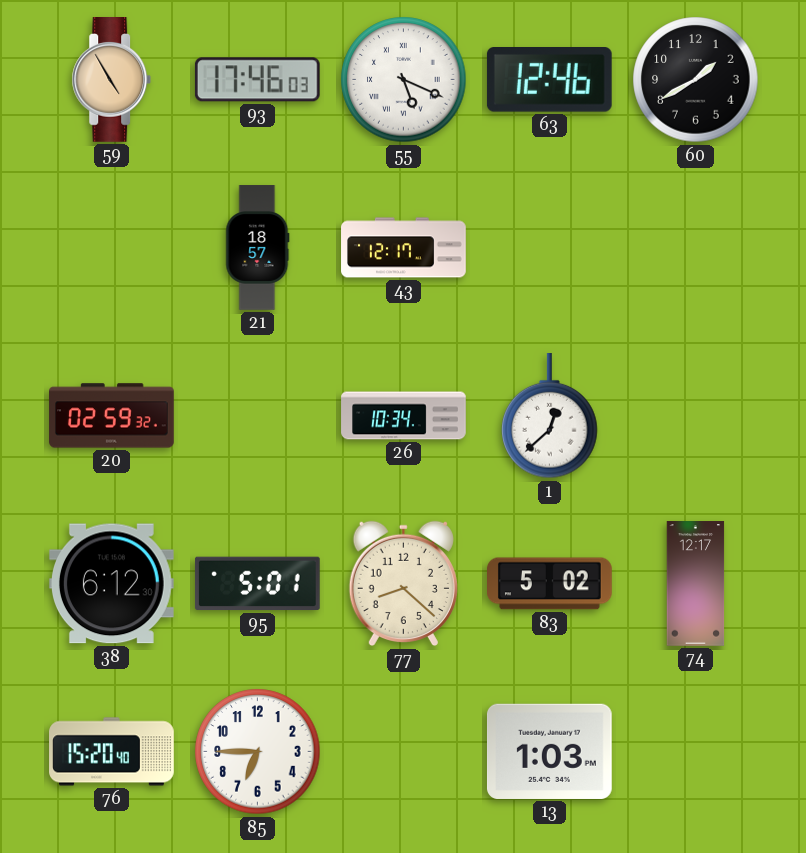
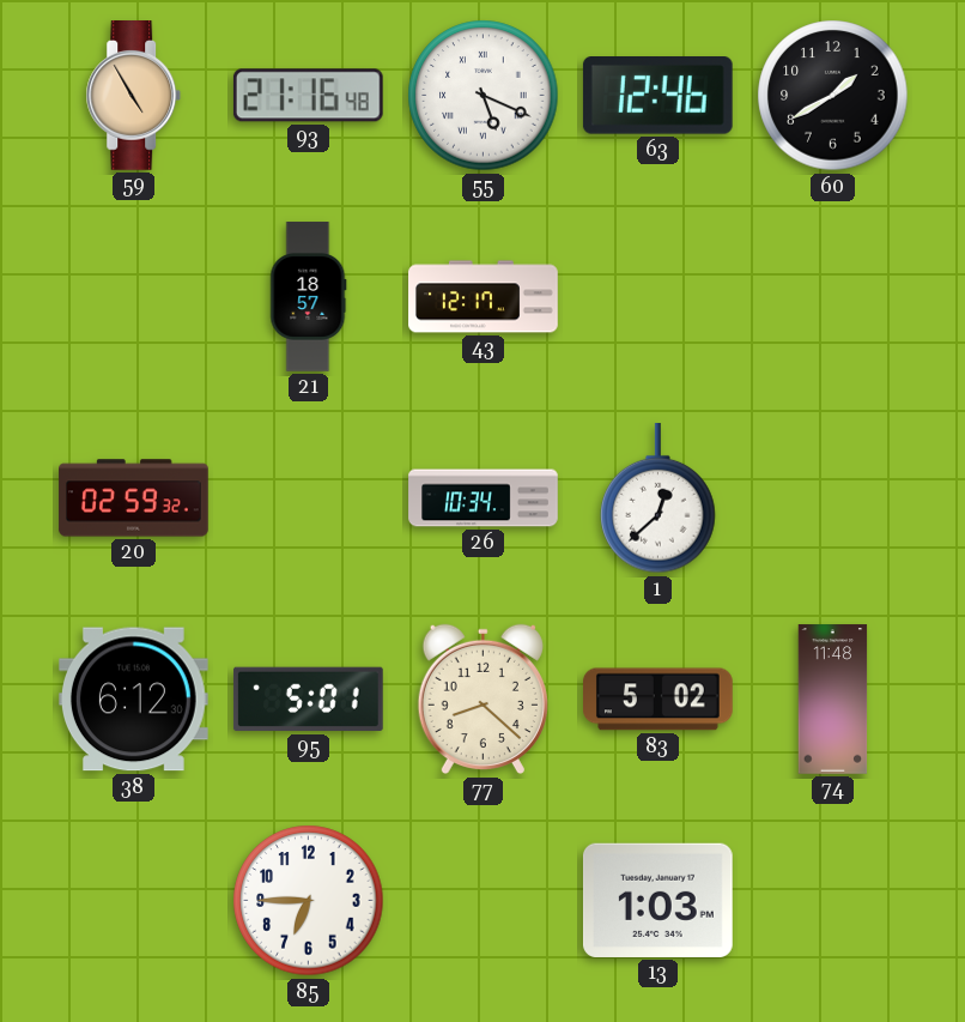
93: 17:46 -> 21:16 (308, 96)
74: 12:17 -> 11:48 (833, 700)
76: 15:20 -> none (112, 752)
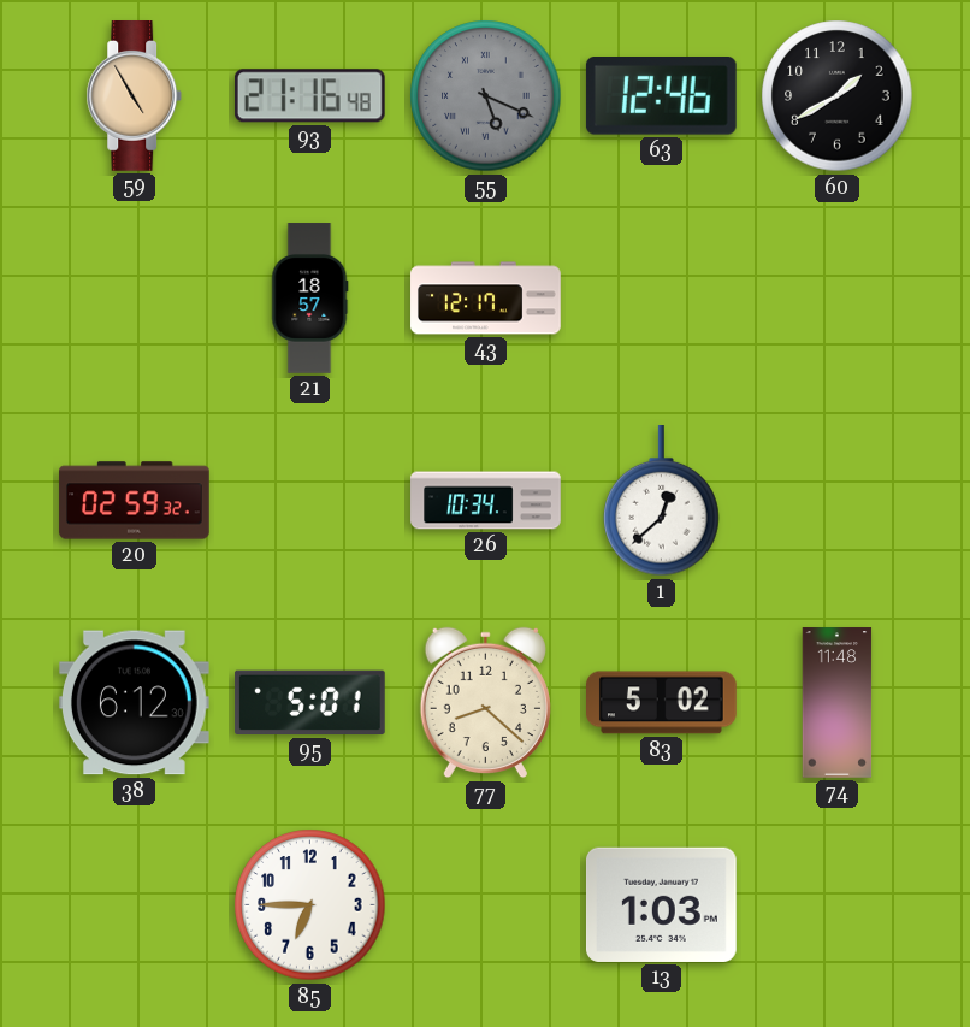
55 dial: white -> grey (486, 96)
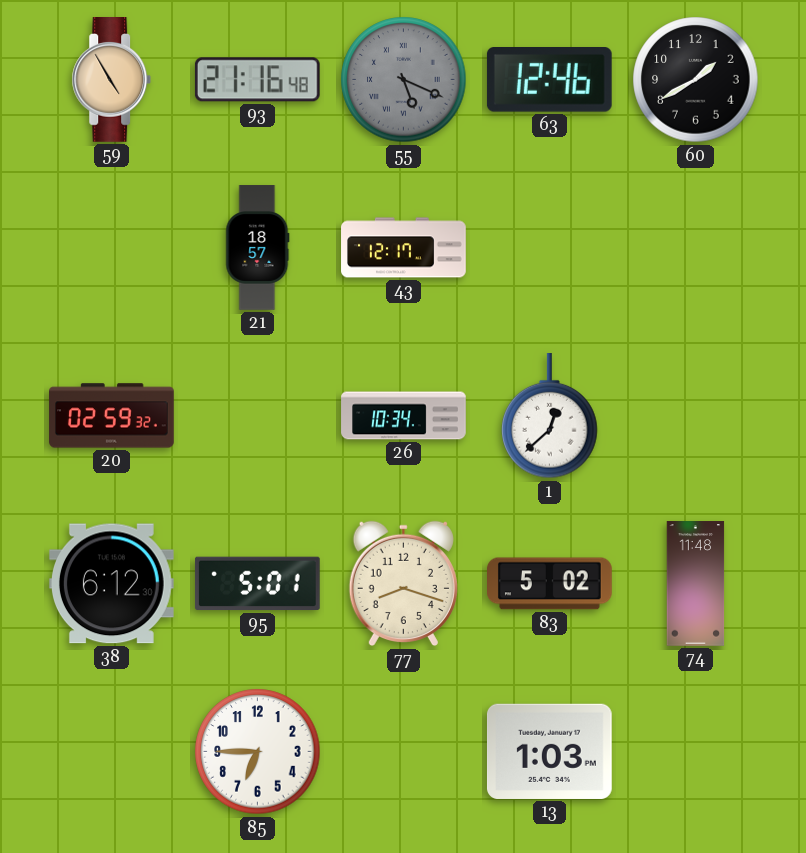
77: 8:22 -> 8:18 (403, 584)
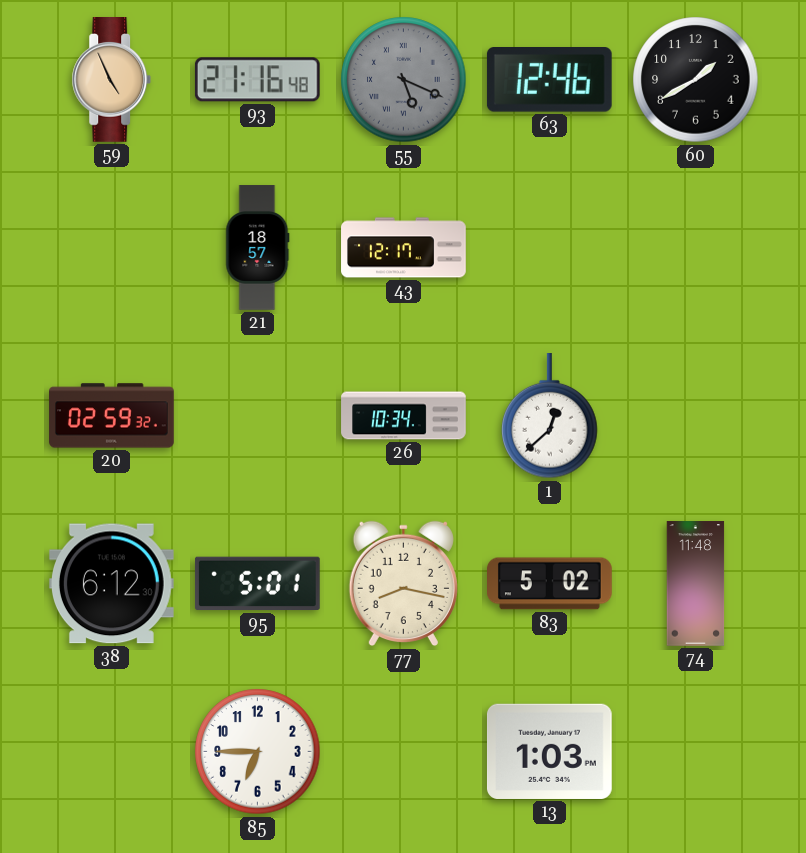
59: 4:55 -> 4:56 (112, 80)
77: 8:18 -> 8:17 (403, 584)
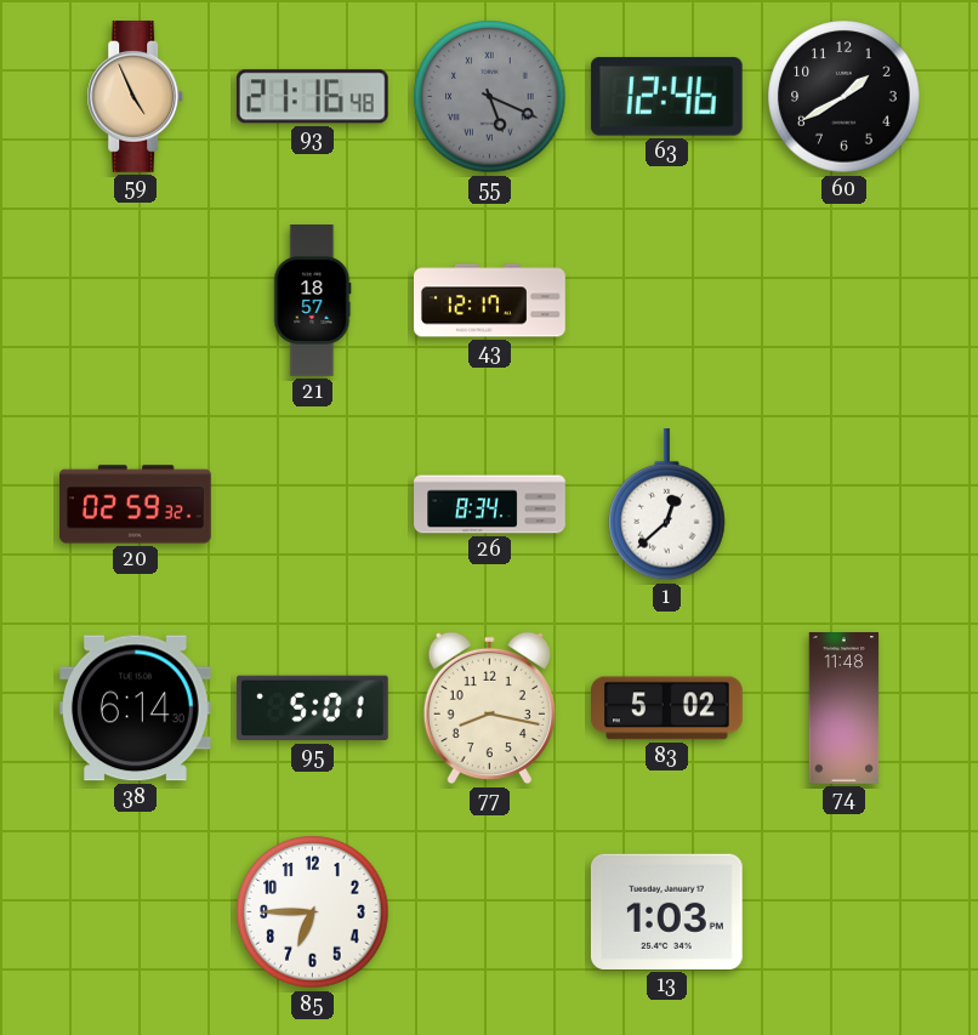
26: 10:34 -> 8:34 (490, 505)
38: 6:12 -> 6:14 (135, 709)
